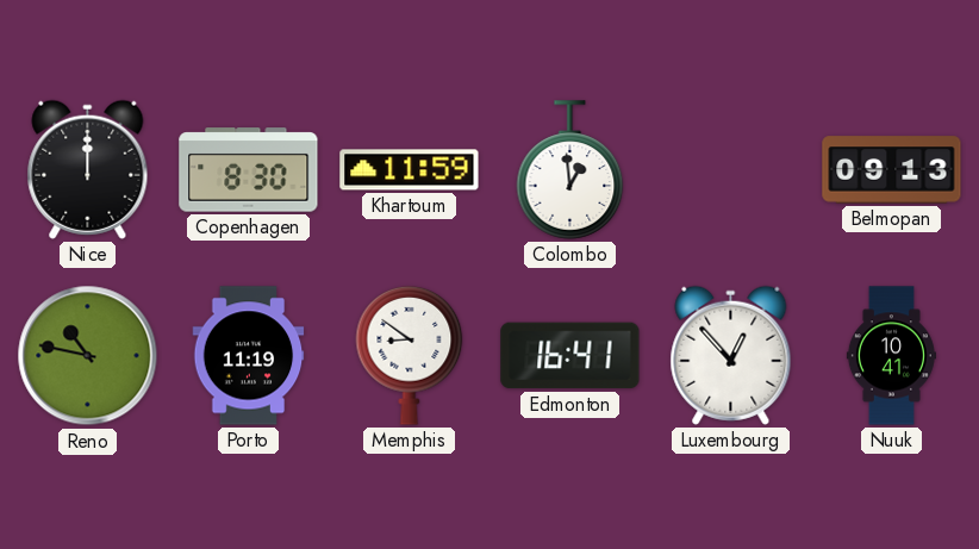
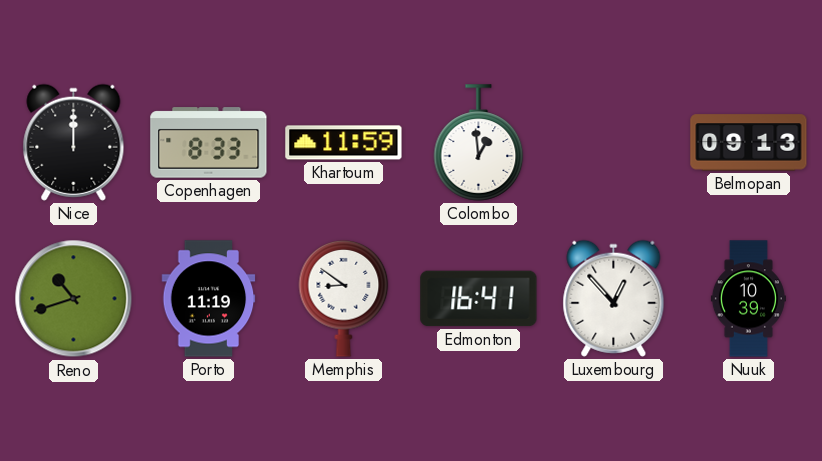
Copenhagen: 8:30 -> 8:33 (209, 143)
Reno: 10:47 -> 10:42 (74, 299)
Nuuk: 10:41 -> 10:39 (748, 299)
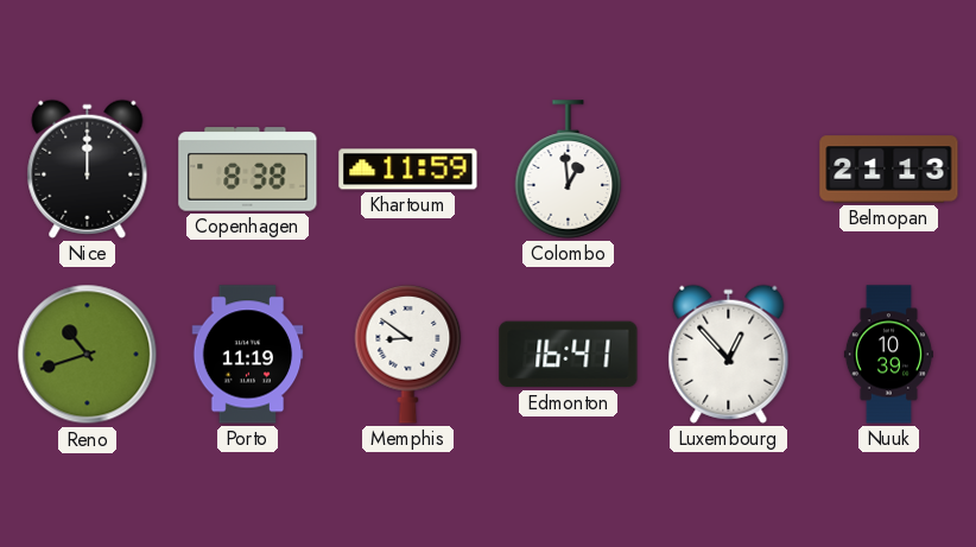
Copenhagen: 8:33 -> 8:38 (248, 170)
Belmopan: 09:13 -> 21:13 (889, 170)
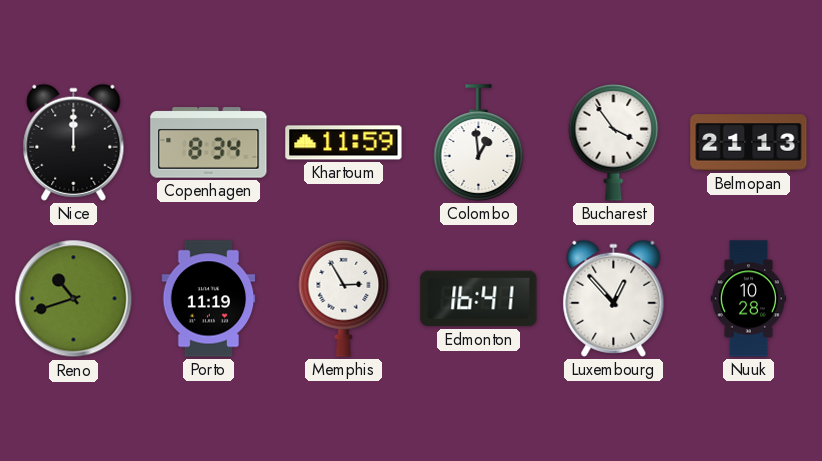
Copenhagen: 8:38 -> 8:34 (209, 143)
Bucharest: none -> 3:54 (614, 143)
Memphis: 8:51 -> 2:55 (344, 299)
Nuuk: 10:39 -> 10:28 (748, 299)
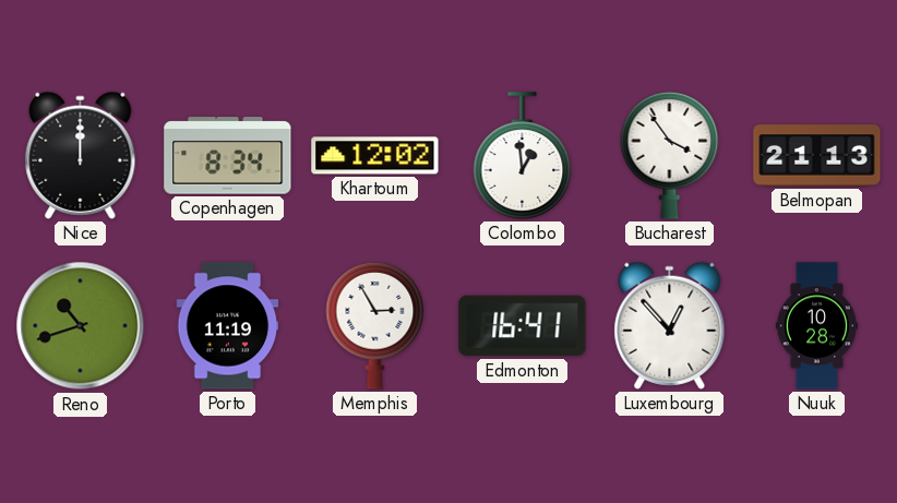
Khartoum: 11:59 -> 12:02 (375, 156)
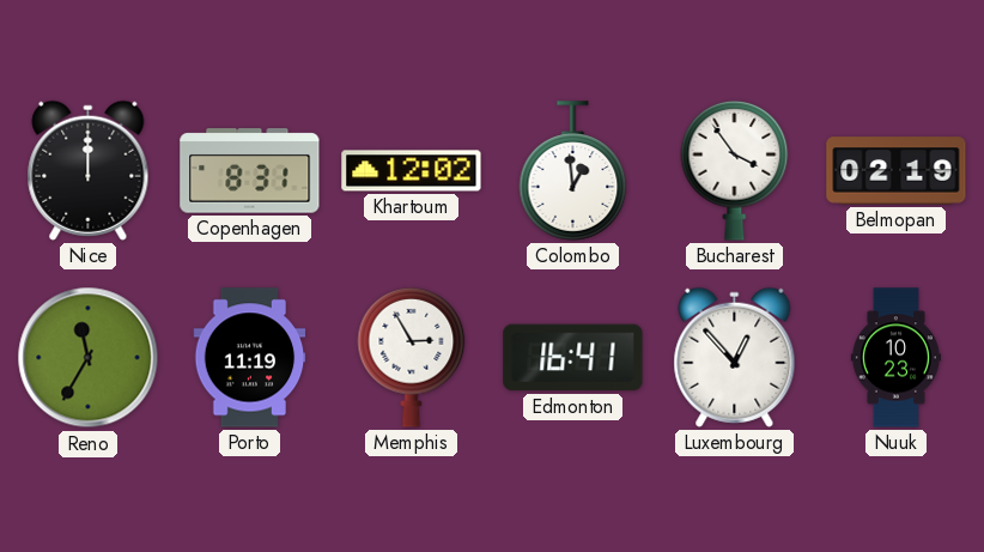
Copenhagen: 8:34 -> 8:31 (250, 171)
Belmopan: 21:13 -> 02:19 (897, 171)
Reno: 10:42 -> 11:35 (89, 358)
Nuuk: 10:28 -> 10:23 (895, 358)
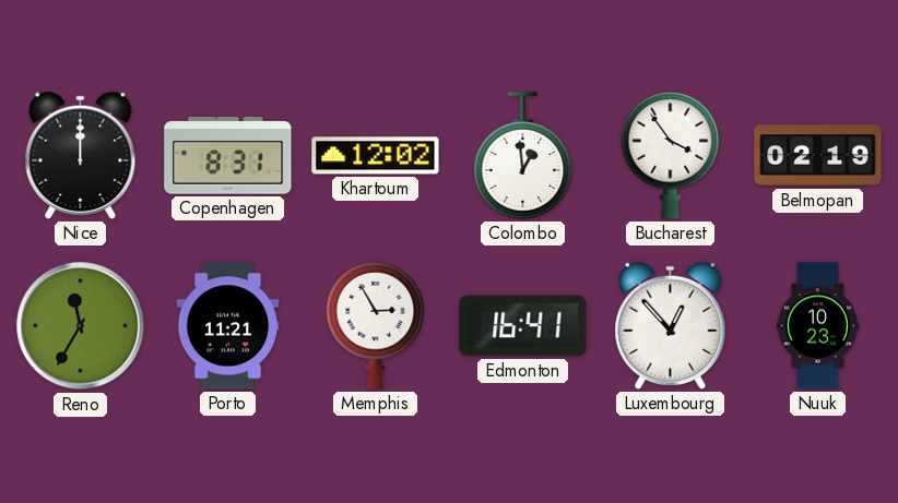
Porto: 11:19 -> 11:21 (228, 326)
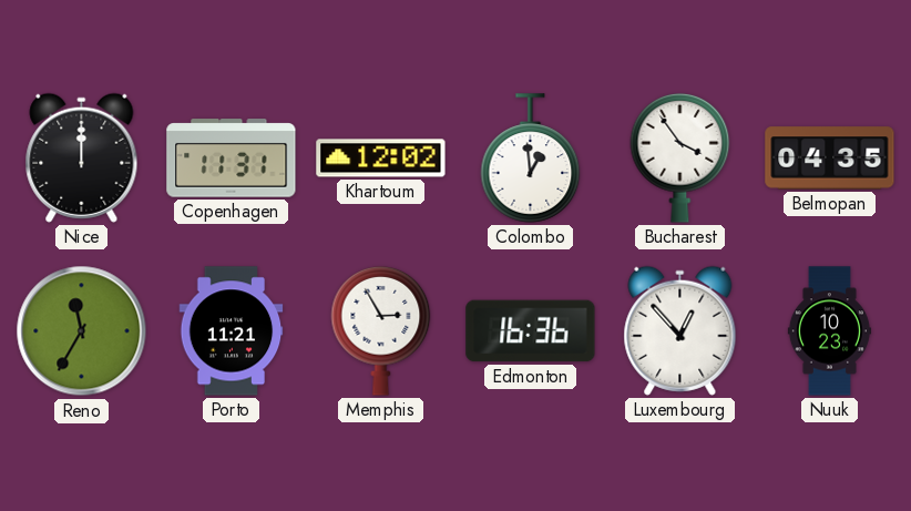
Copenhagen: 8:31 -> 11:31 (232, 159)
Belmopan: 02:19 -> 04:35 (830, 159)
Edmonton: 16:41 -> 16:36 (531, 331)
